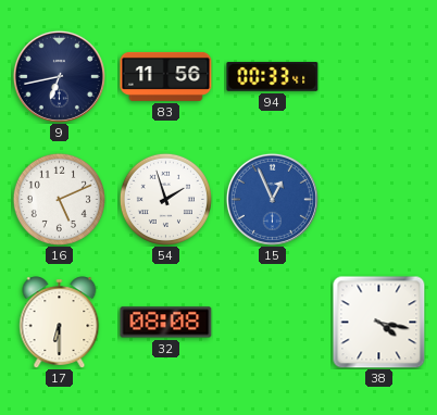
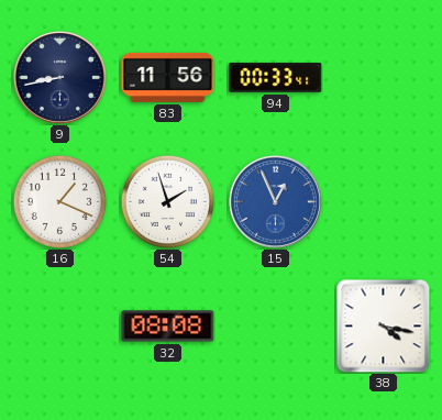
9: 6:43 -> 8:43 (59, 77)
16: 5:11 -> 1:19 (59, 201)
17: 6:30 -> none (60, 322)
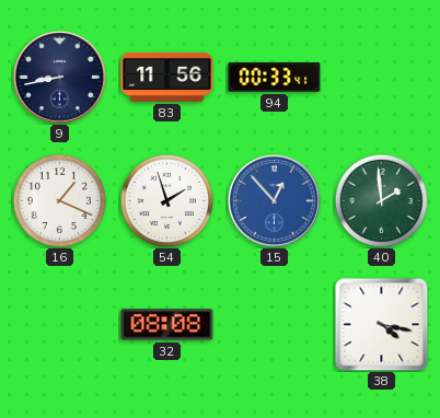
15: 12:56 -> 12:53 (274, 200)
40: none -> 1:59 (381, 200)
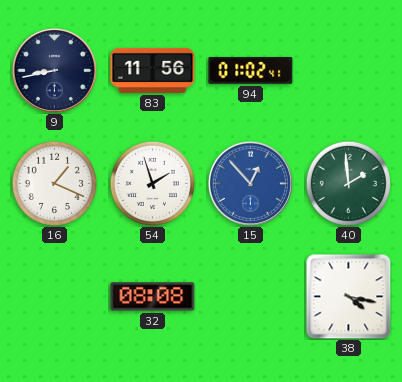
94: 00:33 -> 01:02 (251, 70)
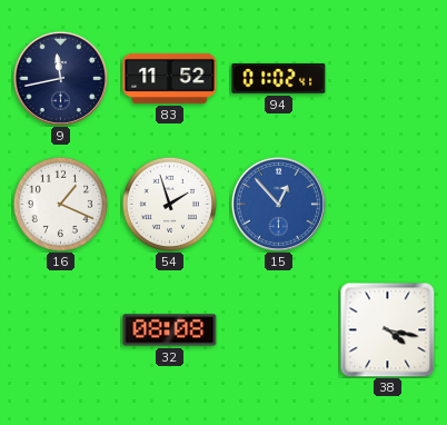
9: 8:43 -> 11:43 (60, 78)
83: 11:56 -> 11:52 (170, 78)
40: 1:59 -> none (348, 183)
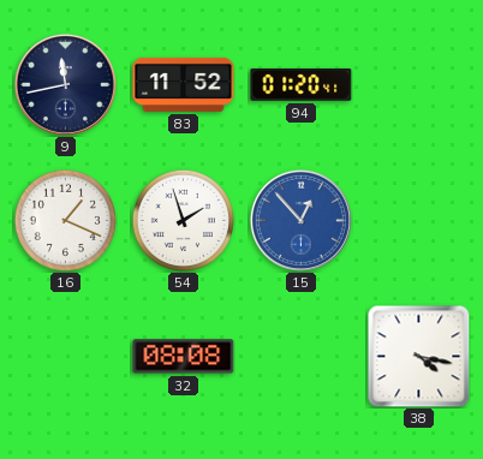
94: 01:02 -> 01:20 (302, 84)
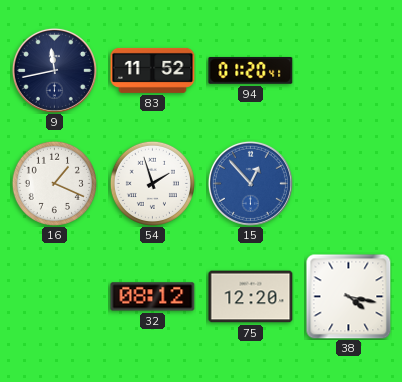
32: 08:08 -> 08:12 (153, 297)
75: none -> 12:20 (251, 297)
